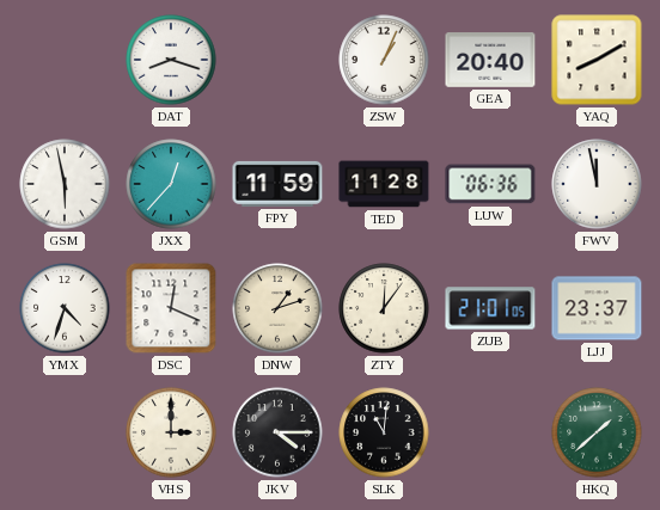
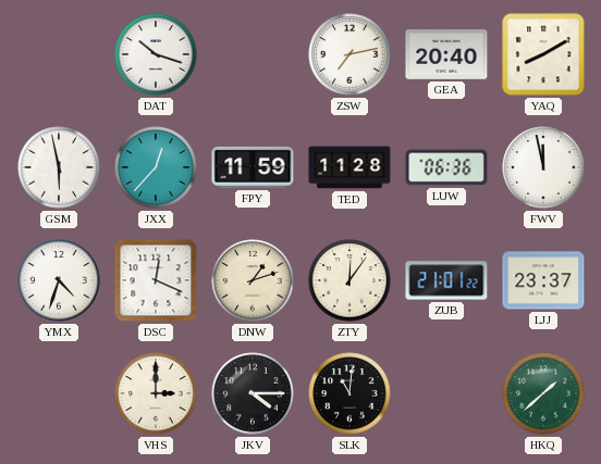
DAT: 8:18 -> 10:18 (156, 54)
ZSW: 1:04 -> 7:13 (349, 54)
ZUB: 21:01:05 -> 21:01:22 (446, 280)
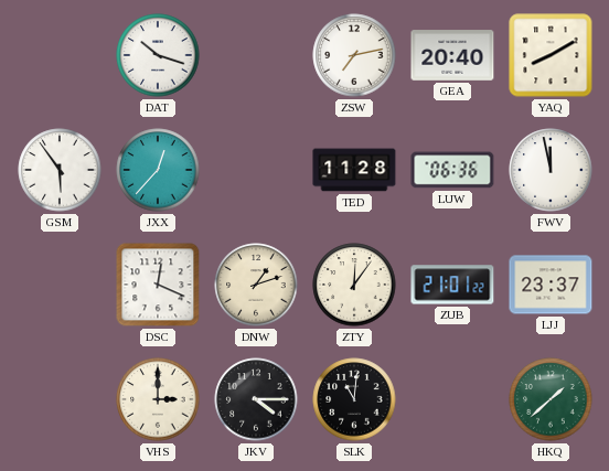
GSM: 5:58 -> 5:54 (60, 170)
FPY: 11:59 -> none (253, 167)
YMX: 4:33 -> none (59, 280)
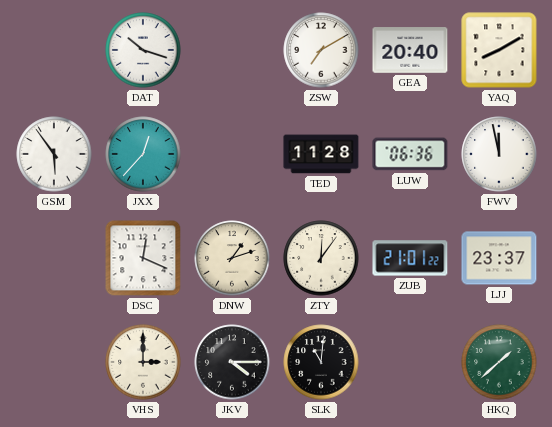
ZSW: 7:13 -> 7:10 (321, 50)
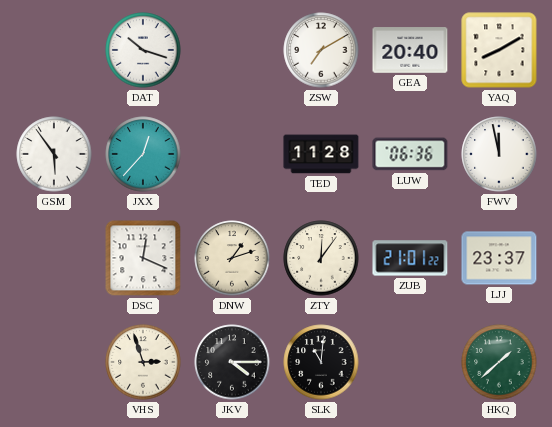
VHS: 3:00 -> 2:57 (143, 362)
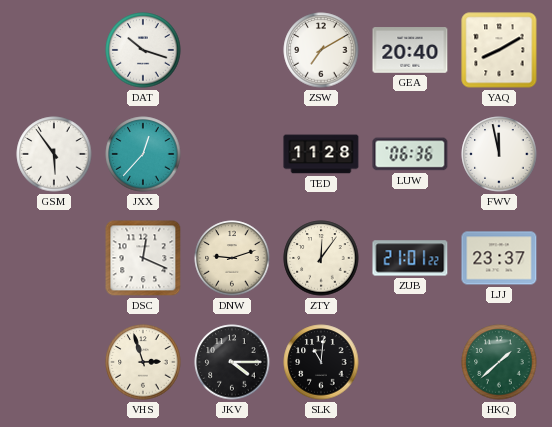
DNW: 1:12 -> 9:12 (232, 258)
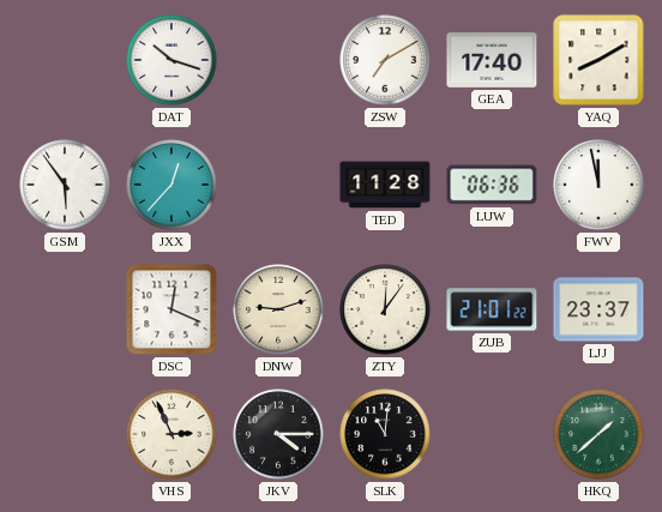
GEA: 20:40 -> 17:40 (492, 60)
VHS: 2:57 -> 2:56 (171, 434)
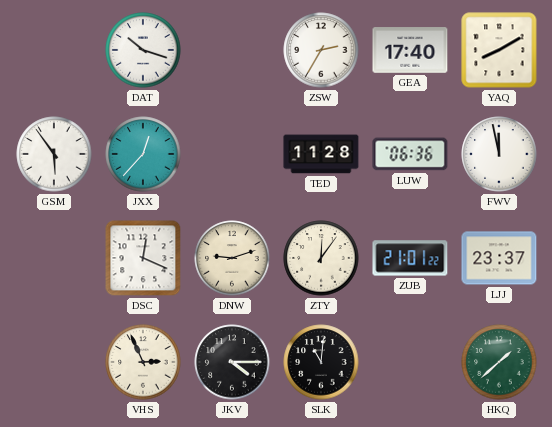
ZSW: 7:10 -> 2:35 (321, 50)
